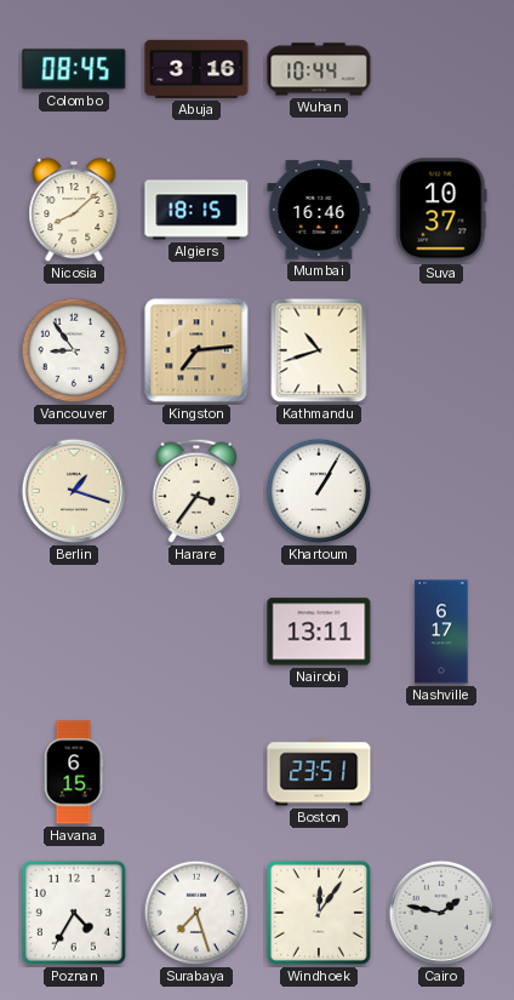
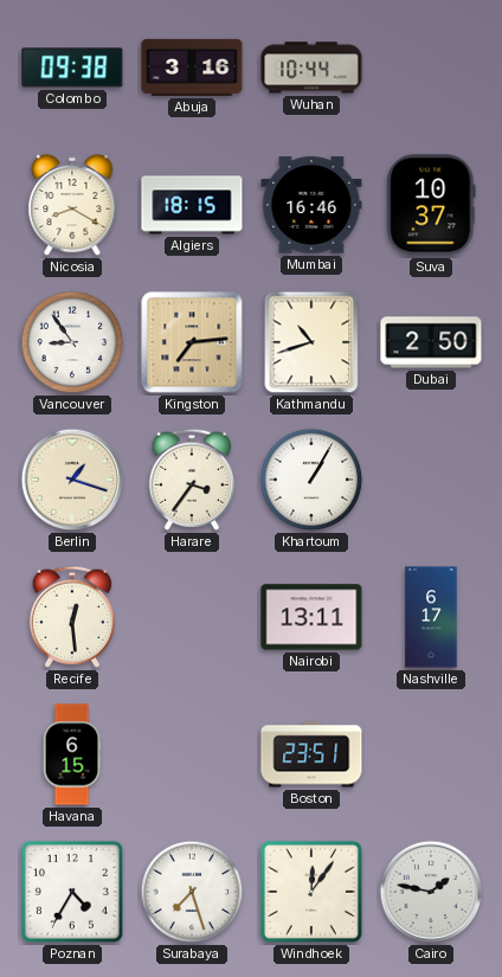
Colombo: 08:45 -> 09:38 (72, 68)
Nicosia: 8:08 -> 8:20 (72, 205)
Dubai: none -> 2:50 (431, 342)
Recife: none -> 12:29 (71, 617)
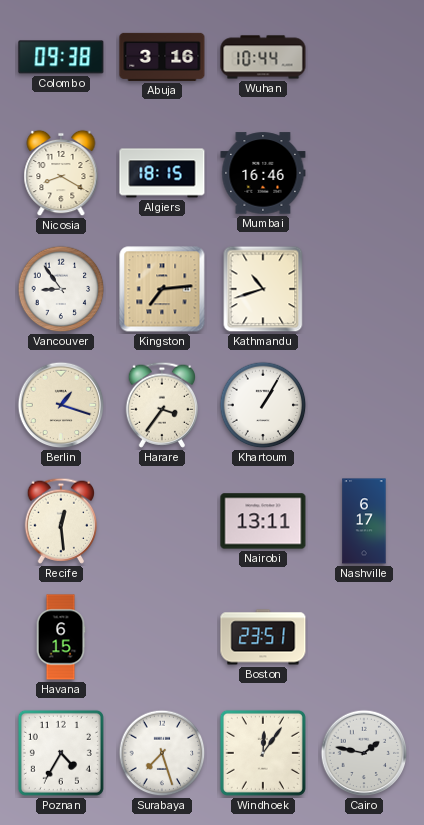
Suva: 10:37 -> none (431, 205)
Dubai: 2:50 -> none (431, 342)
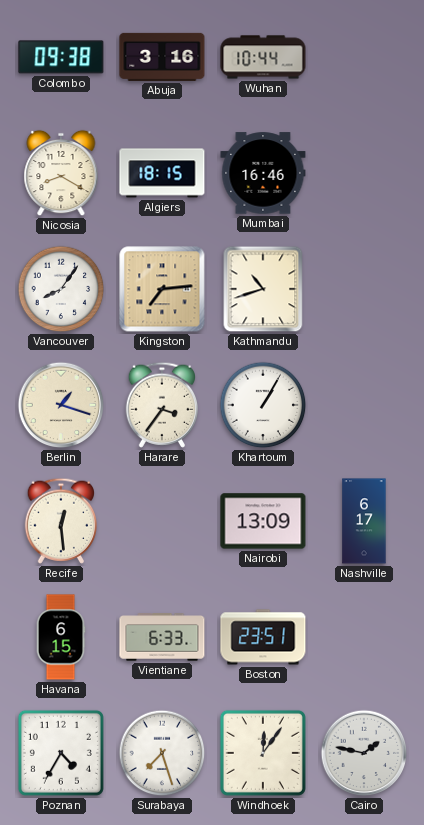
Vancouver: 8:54 -> 8:06 (61, 289)
Nairobi: 13:11 -> 13:09 (263, 521)
Vientiane: none -> 6:33 (162, 637)
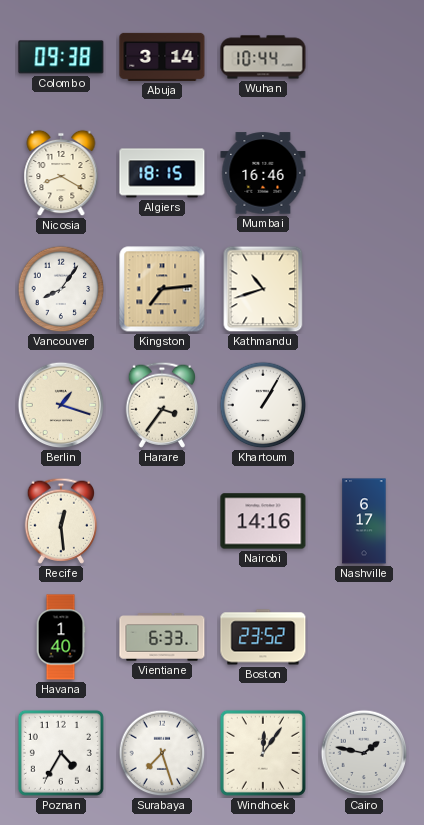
Abuja: 3:16 -> 3:14 (162, 57)
Nairobi: 13:09 -> 14:16 (263, 521)
Havana: 6:15 -> 1:40 (61, 637)
Boston: 23:51 -> 23:52 (263, 637)
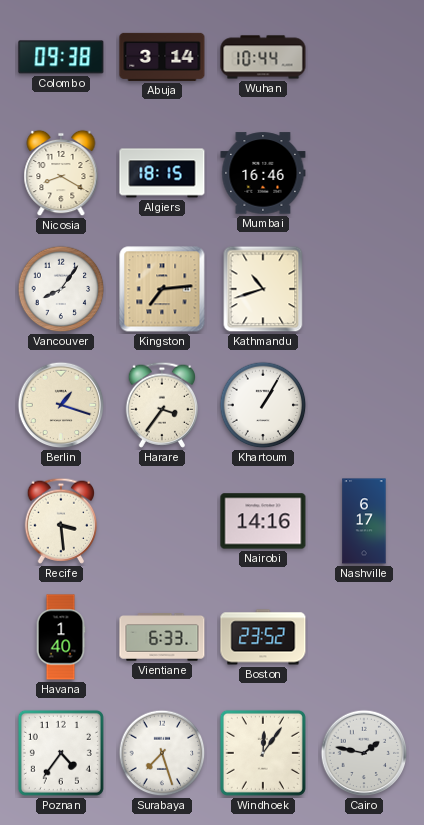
Recife: 12:29 -> 3:29 (60, 521)
Poznan: 4:35 -> 4:36 (61, 753)
